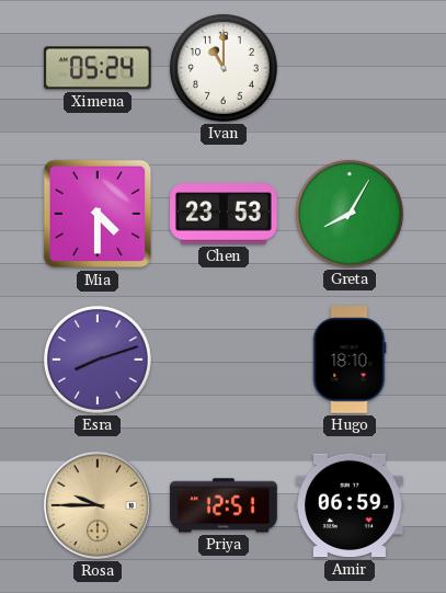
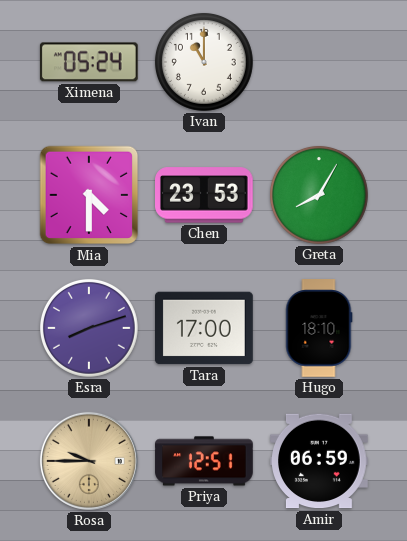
Tara: none -> 17:00 (205, 328)
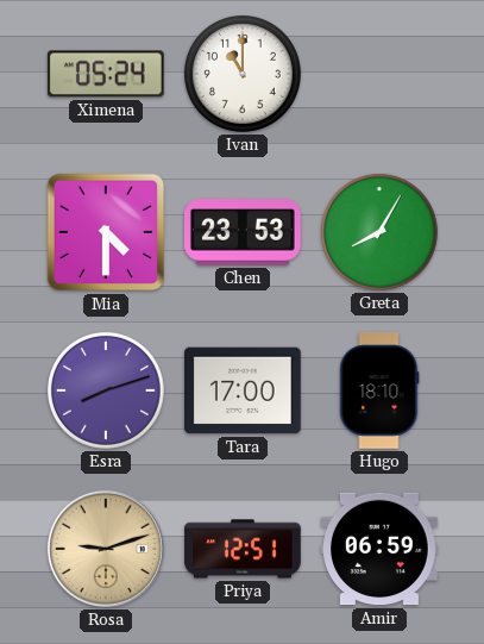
Rosa: 9:45 -> 9:12 (106, 549)
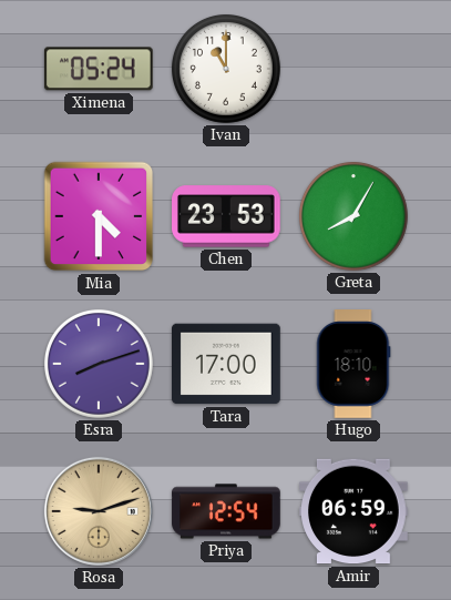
Priya: 12:51 -> 12:54 (226, 511)
